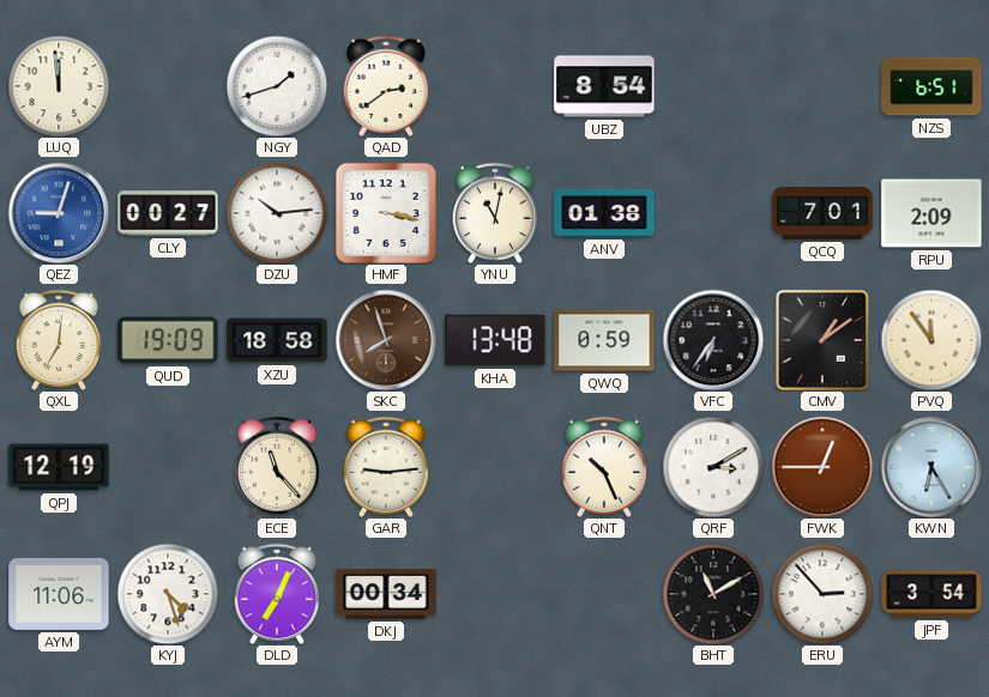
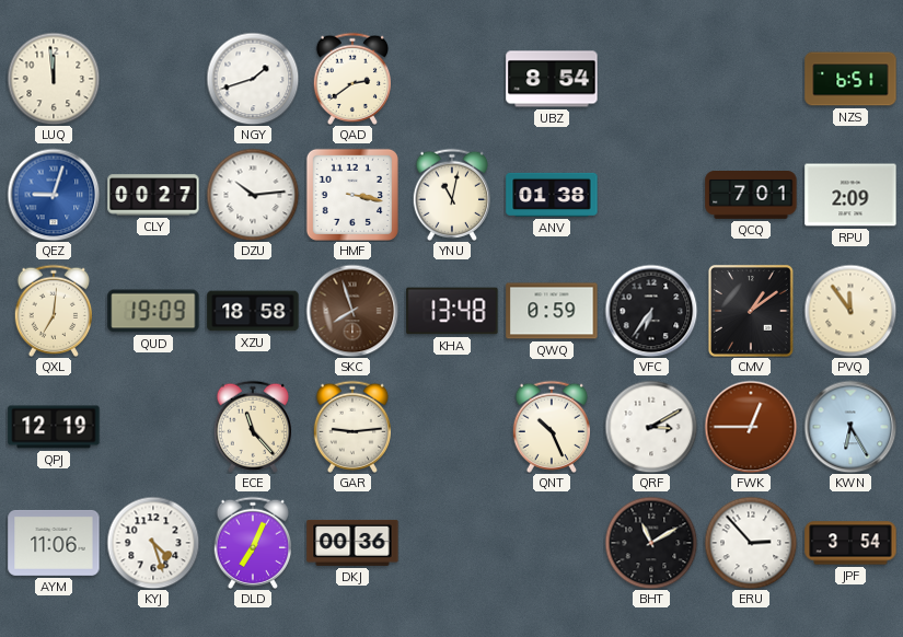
DKJ: 00:34 -> 00:36 (352, 543)
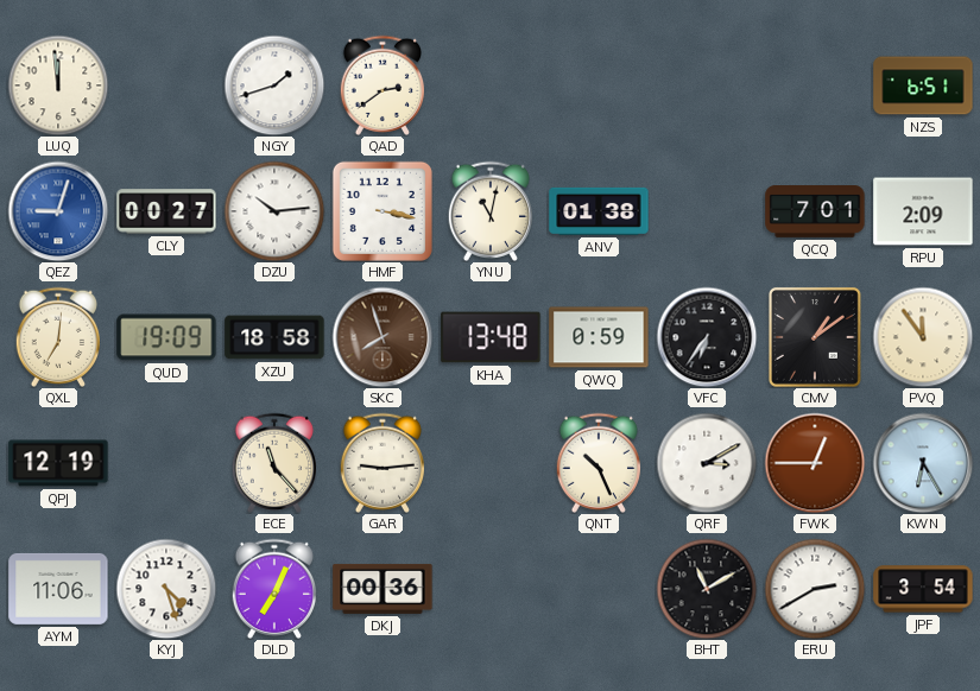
UBZ: 8:54 -> none (552, 79)
ERU: 2:53 -> 2:40 (815, 589)
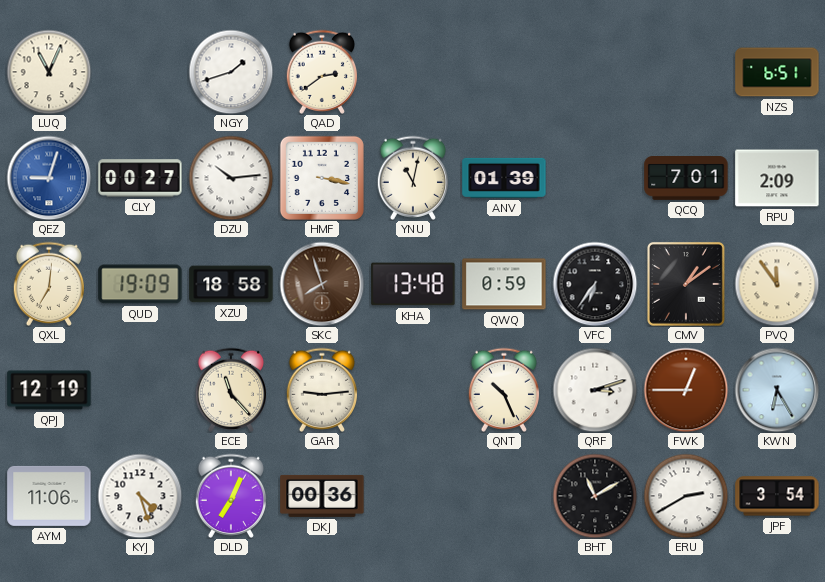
LUQ: 11:59 -> 11:04 (49, 72)
ANV: 01:38 -> 01:39 (504, 178)
QRF: 3:10 -> 3:12 (595, 390)
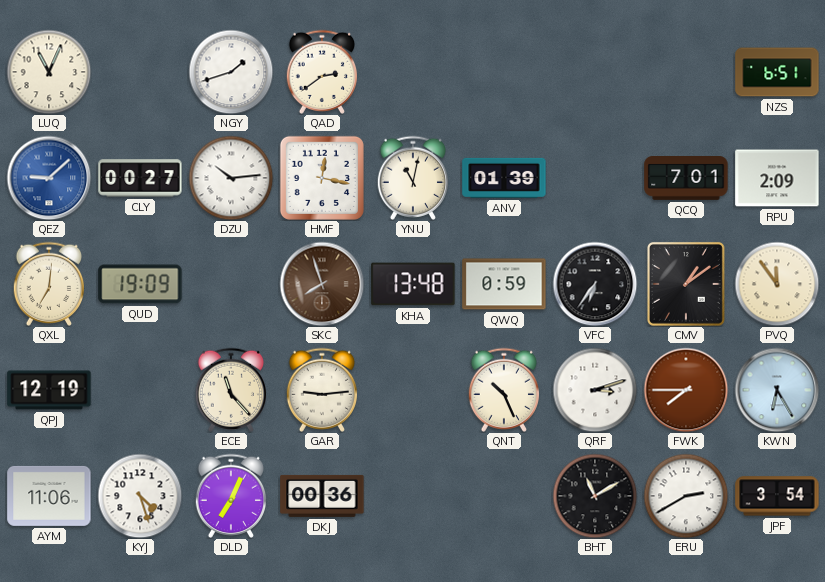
QEZ: 9:03 -> 9:08 (49, 178)
HMF: 3:17 -> 12:17 (322, 178)
XZU: 18:58 -> none (231, 284)
FWK: 12:45 -> 7:45 (686, 390)
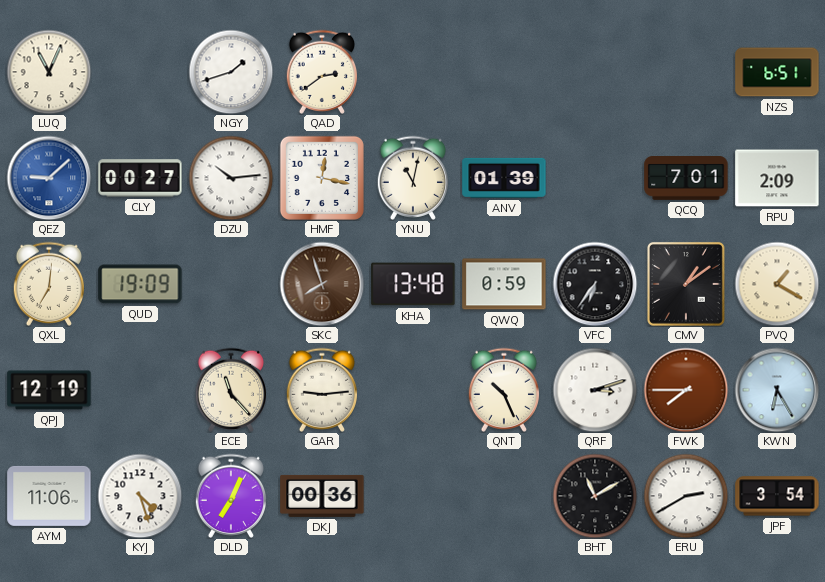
PVQ: 11:54 -> 1:20 (777, 284)
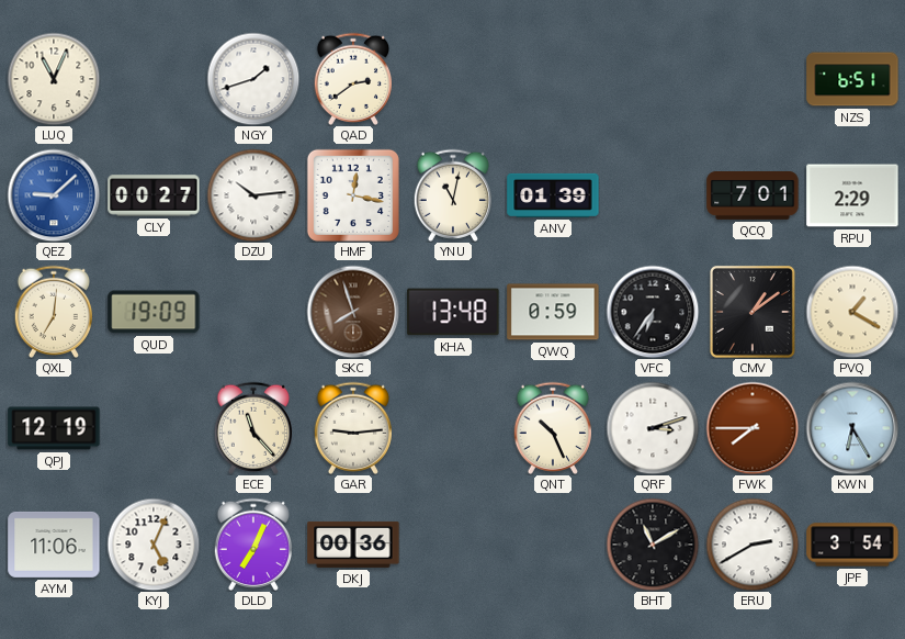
RPU: 2:09 -> 2:29 (852, 195)
KYJ: 4:27 -> 5:04 (154, 545)
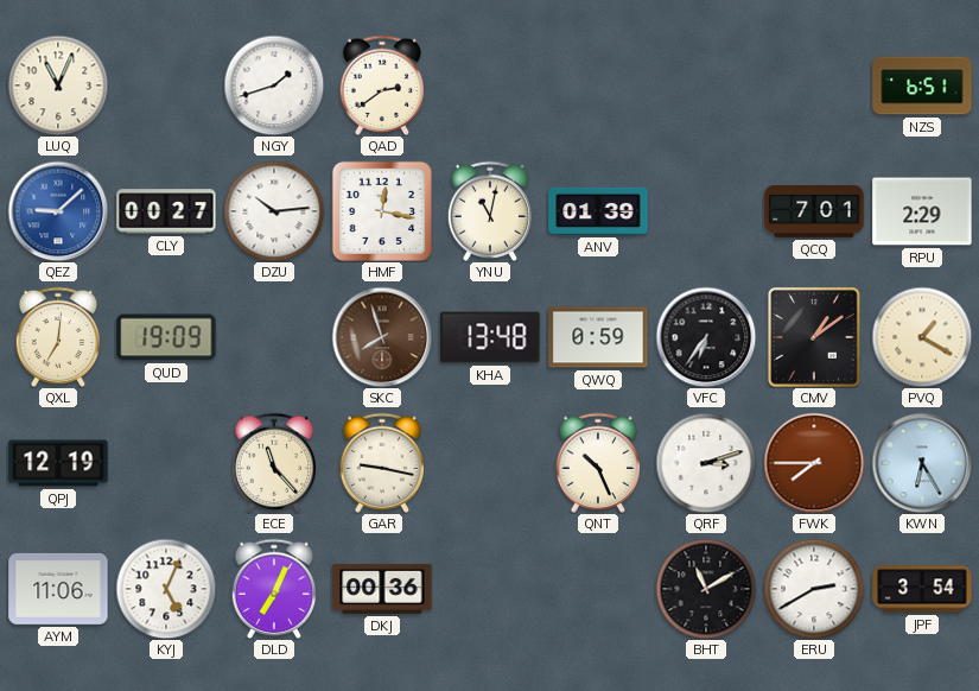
GAR: 9:14 -> 9:17 (381, 463)
